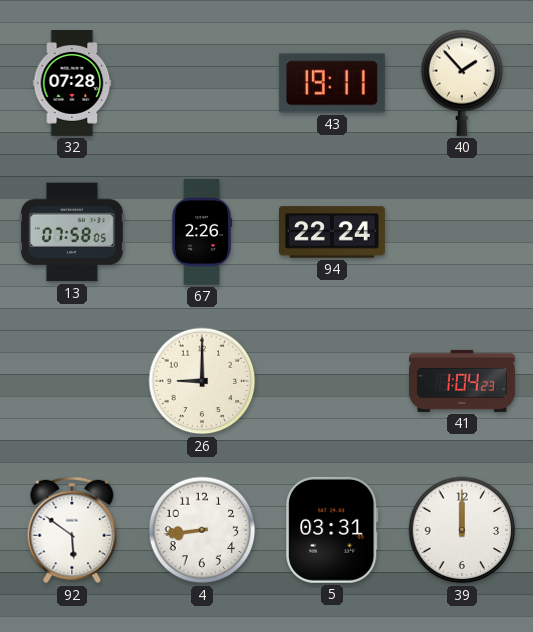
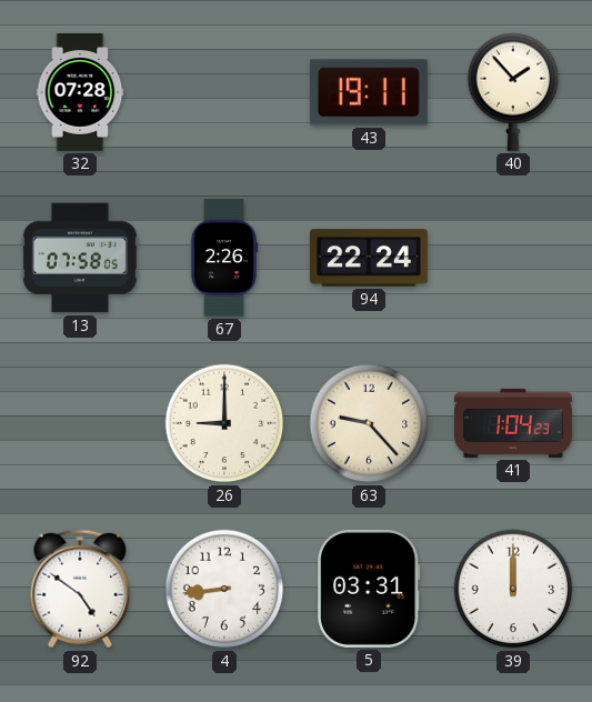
63: none -> 9:23 (369, 423)
92: 5:51 -> 4:51 (80, 589)
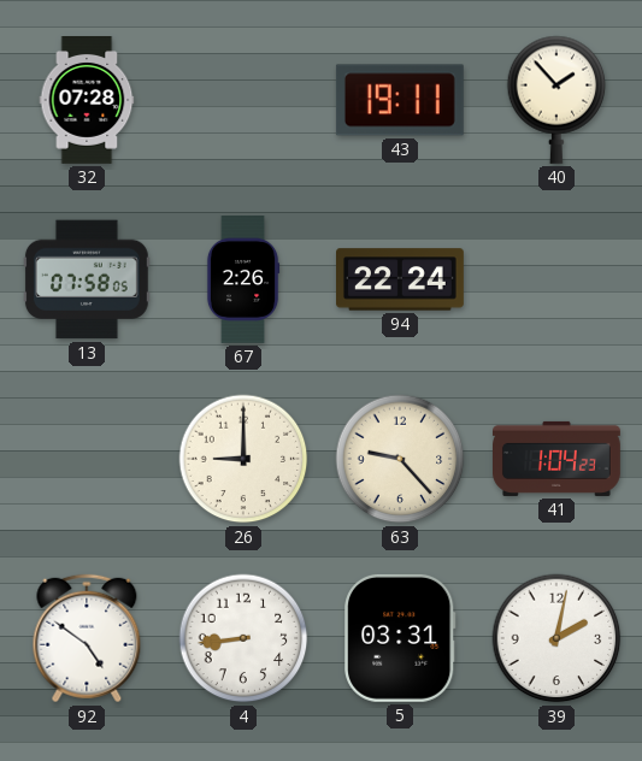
39: 12:00 -> 2:02 (556, 638)
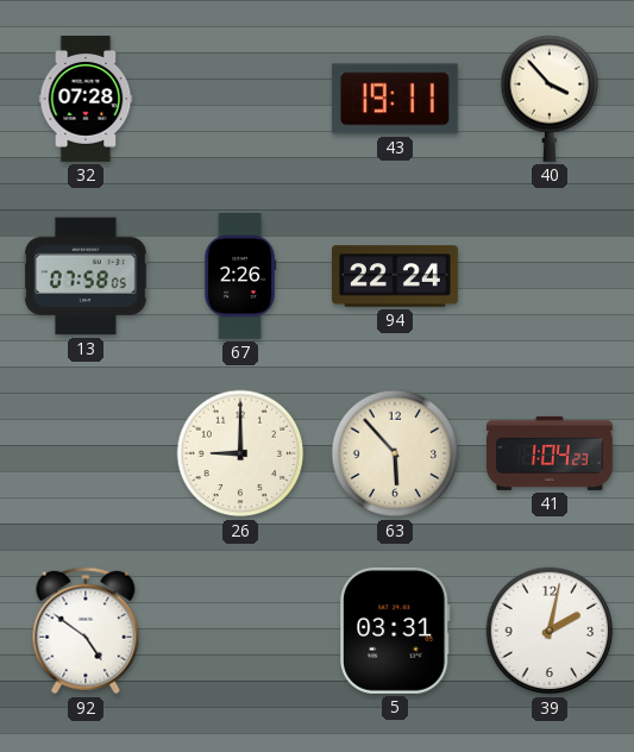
40: 1:53 -> 3:53 (550, 99)
63: 9:23 -> 5:53 (395, 453)
4: 8:44 -> none (243, 638)
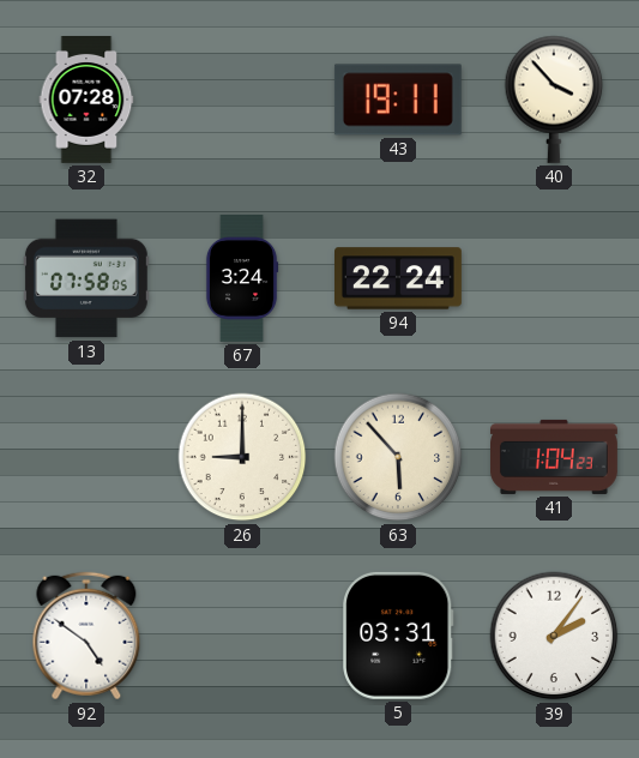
67: 2:26 -> 3:24 (242, 279)
39: 2:02 -> 2:06 (554, 636)
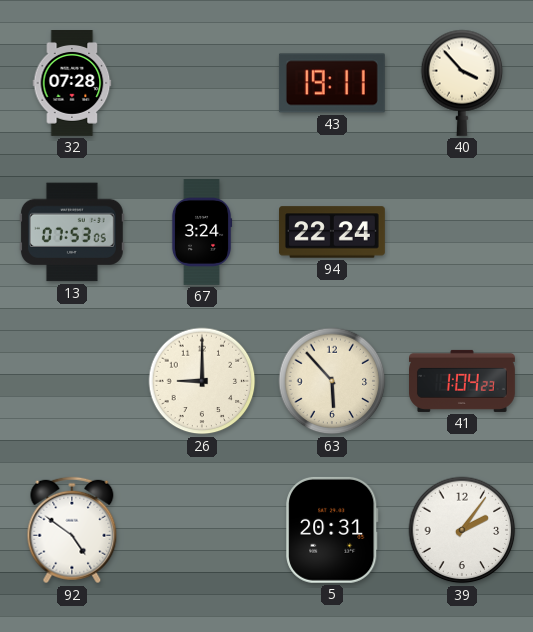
13: 07:58 -> 07:53 (72, 232)
5: 03:31 -> 20:31 (332, 530)
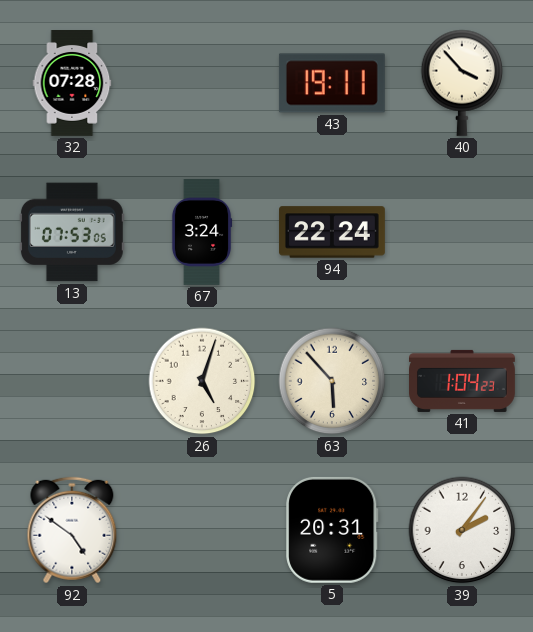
26: 9:00 -> 5:03 (202, 381)
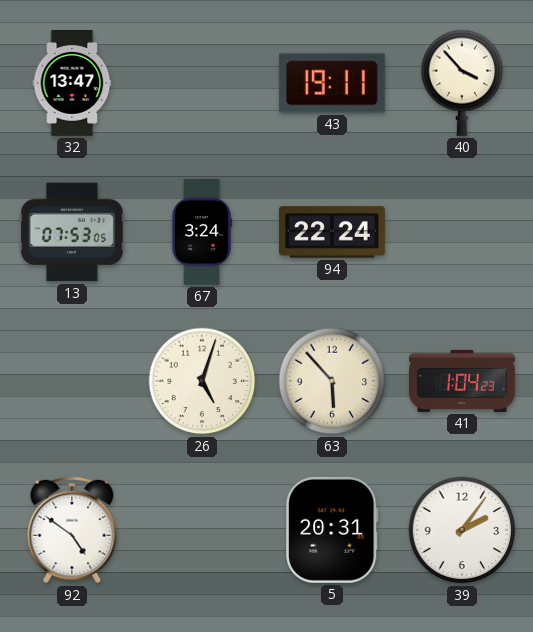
32: 07:28 -> 13:47 (72, 84)
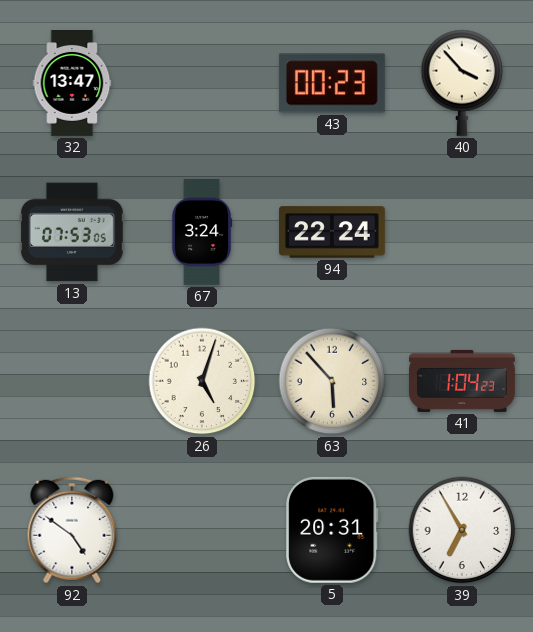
43: 19:11 -> 00:23 (332, 83)
39: 2:06 -> 6:55 (462, 530)
